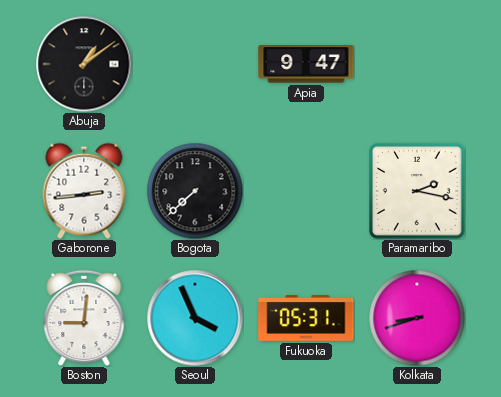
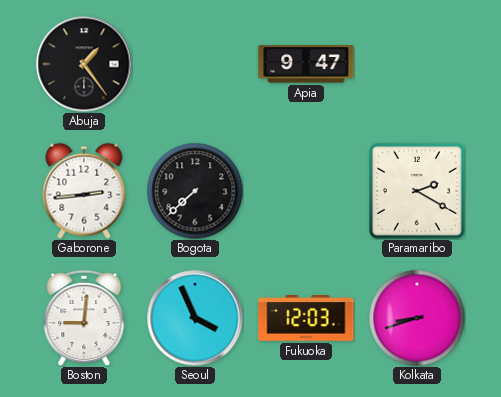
Abuja: 1:09 -> 1:24 (84, 64)
Paramaribo: 2:17 -> 2:20 (417, 191)
Fukuoka: 05:31 -> 12:03 (306, 318)
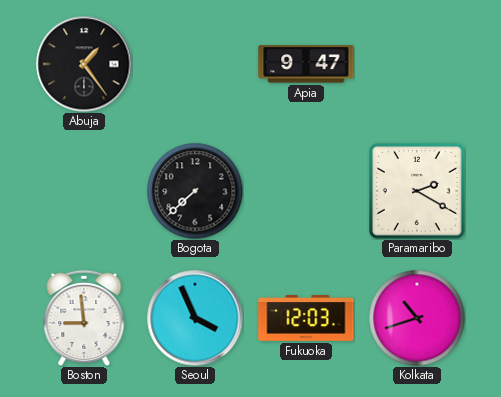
Gaborone: 2:44 -> none (84, 191)
Boston: 9:01 -> 8:59 (84, 318)
Kolkata: 8:42 -> 10:42 (417, 318)
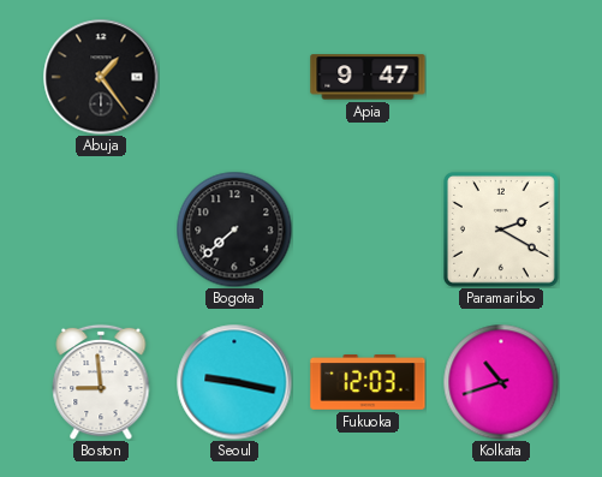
Seoul: 3:56 -> 9:17 (234, 382)
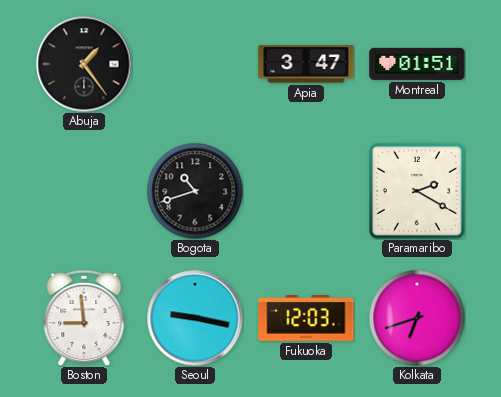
Apia: 9:47 -> 3:47 (306, 64)
Montreal: none -> 01:51 (417, 64)
Bogota: 7:38 -> 10:42 (195, 191)
Kolkata: 10:42 -> 6:42 (417, 318)
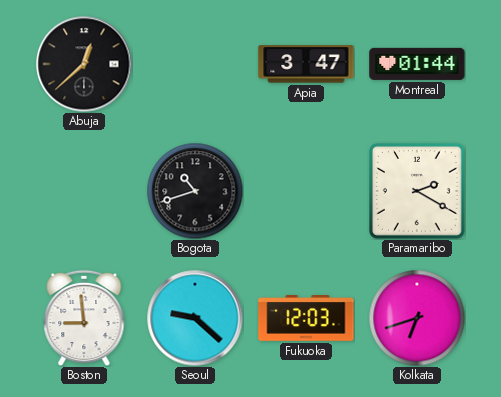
Abuja: 1:24 -> 12:38 (84, 64)
Montreal: 01:51 -> 01:44 (417, 64)
Seoul: 9:17 -> 9:22 (195, 318)
